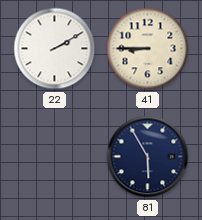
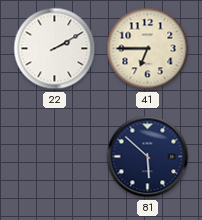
41: 8:45 -> 6:45 (148, 49)
81: 5:55 -> 5:52 (148, 157)
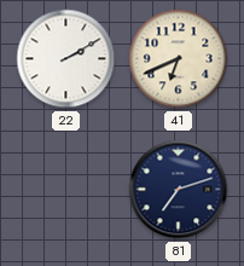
41: 6:45 -> 6:41 (179, 59)
81: 5:52 -> 7:12 (179, 190)
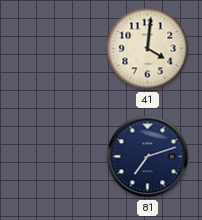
22: 2:10 -> none (66, 59)
41: 6:41 -> 4:01 (148, 49)
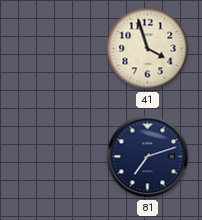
41: 4:01 -> 3:57 (148, 49)
